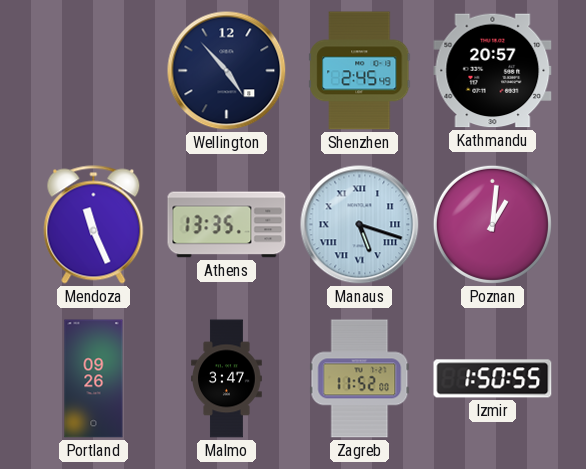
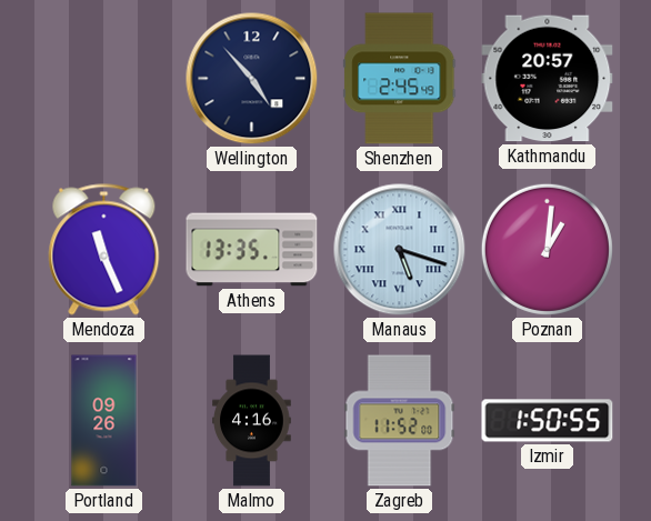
Malmo: 3:47 -> 4:16 (252, 421)
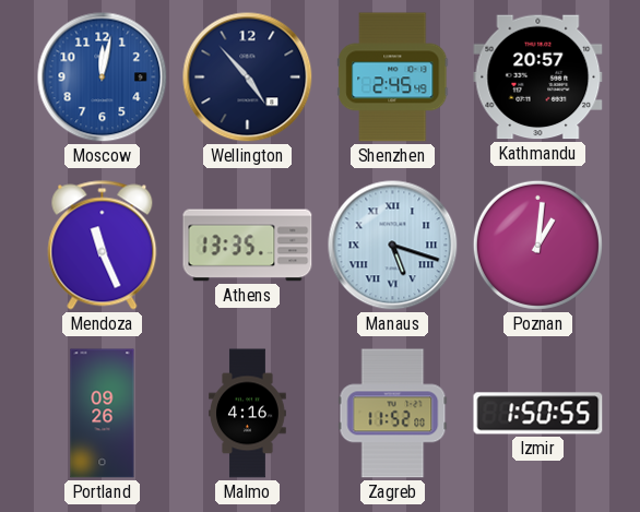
Moscow: none -> 12:02 (103, 78)
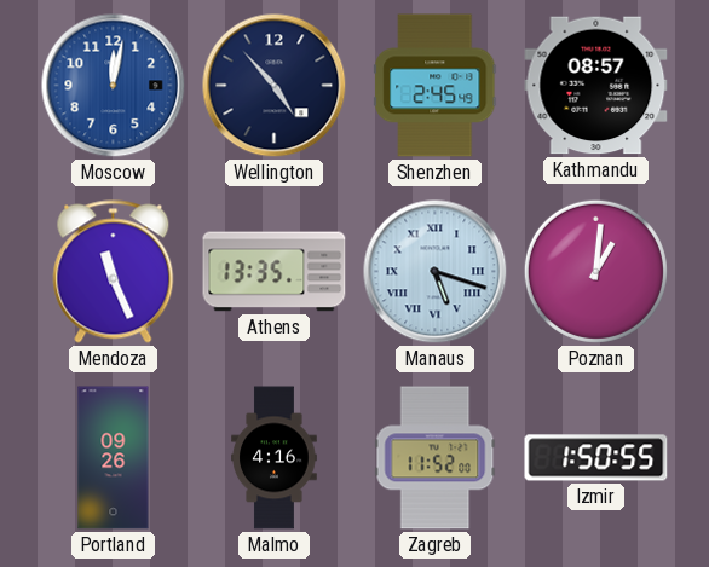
Kathmandu: 20:57 -> 08:57 (596, 86)
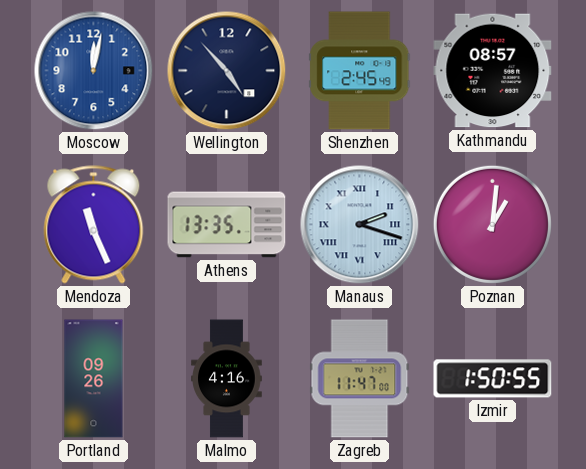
Manaus: 5:18 -> 2:18 (360, 225)
Zagreb: 11:52 -> 11:47 (360, 379)
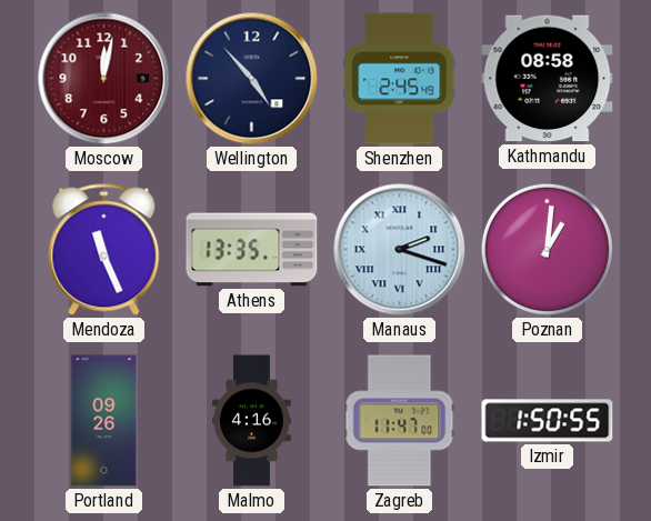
Moscow dial: blue -> burgundy (104, 79)
Kathmandu: 08:57 -> 08:58 (548, 79)
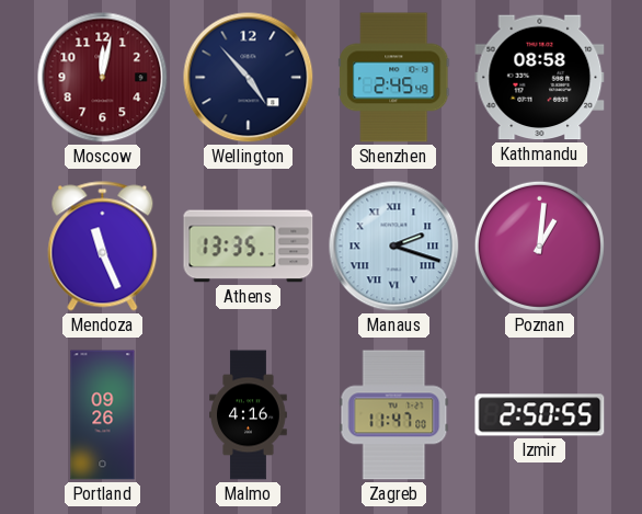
Izmir: 1:50 -> 2:50 (540, 415)
